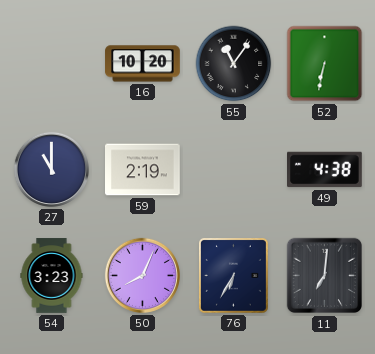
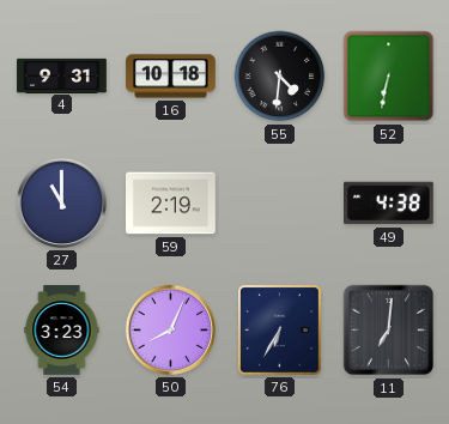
4: none -> 9:31 (62, 75)
16: 10:20 -> 10:18 (171, 77)
55: 11:06 -> 4:31 (280, 77)
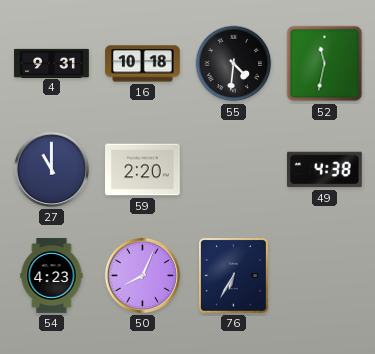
52: 6:32 -> 11:32 (325, 64)
59: 2:19 -> 2:20 (143, 170)
54: 3:23 -> 4:23 (52, 276)
11: 7:01 -> none (389, 331)
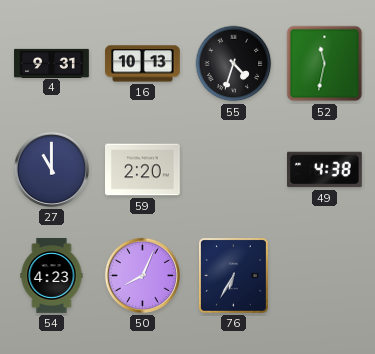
16: 10:18 -> 10:13 (143, 64)
55: 4:31 -> 4:33 (234, 64)
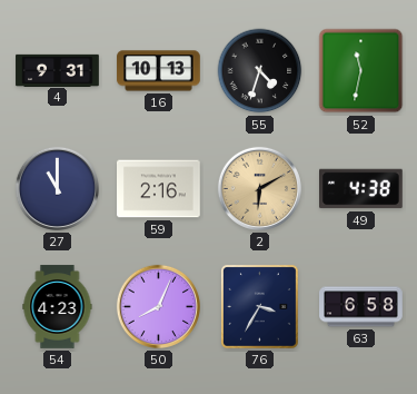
59: 2:20 -> 2:16 (159, 189)
2: none -> 6:10 (259, 188)
76: 6:35 -> 3:35 (260, 307)
63: none -> 6:58 (361, 307)
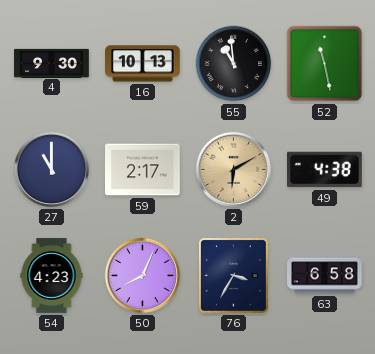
4: 9:31 -> 9:30 (52, 63)
55: 4:33 -> 10:59 (234, 64)
52: 11:32 -> 11:28 (325, 64)
59: 2:16 -> 2:17 (143, 170)
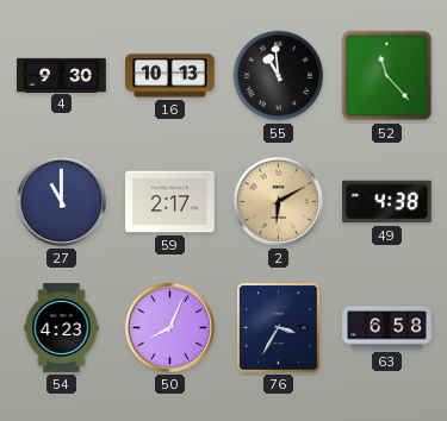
52: 11:28 -> 11:23 (387, 76)
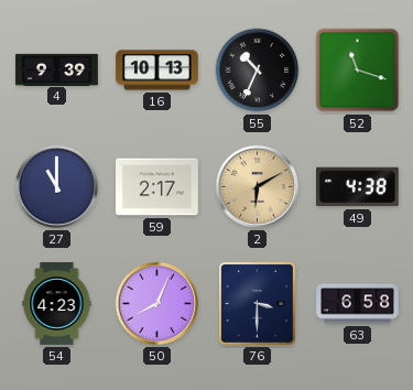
4: 9:30 -> 9:39 (57, 69)
55: 10:59 -> 10:34 (258, 71)
52: 11:23 -> 11:18 (358, 71)
76: 3:35 -> 3:30 (258, 304)
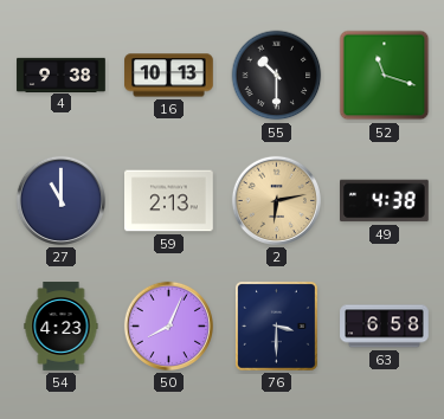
4: 9:39 -> 9:38 (62, 75)
55: 10:34 -> 10:30 (277, 76)
59: 2:17 -> 2:13 (169, 201)
2: 6:10 -> 6:13 (276, 200)
